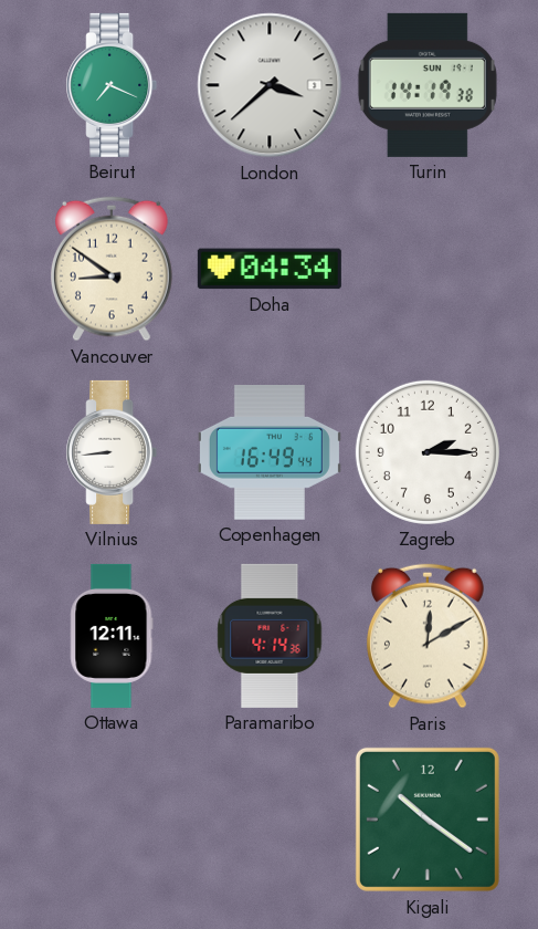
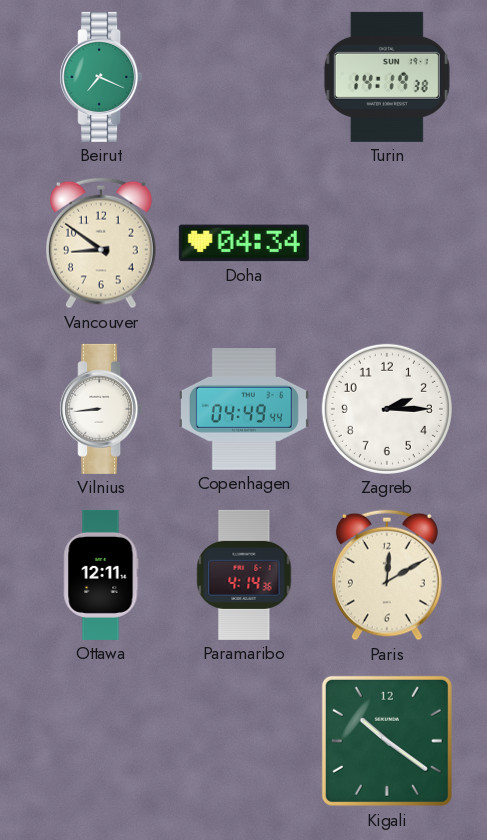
London: 3:38 -> none (270, 85)
Copenhagen: 16:49 -> 04:49 (244, 409)
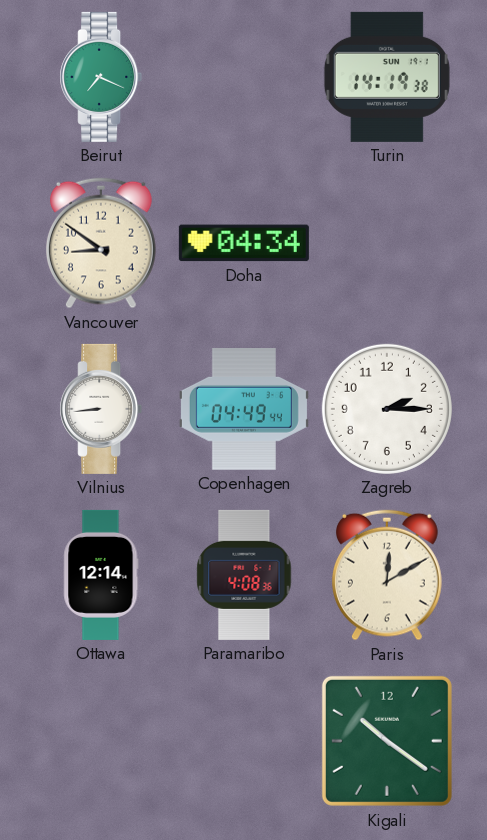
Ottawa: 12:11 -> 12:14 (101, 575)
Paramaribo: 4:14 -> 4:08 (244, 575)
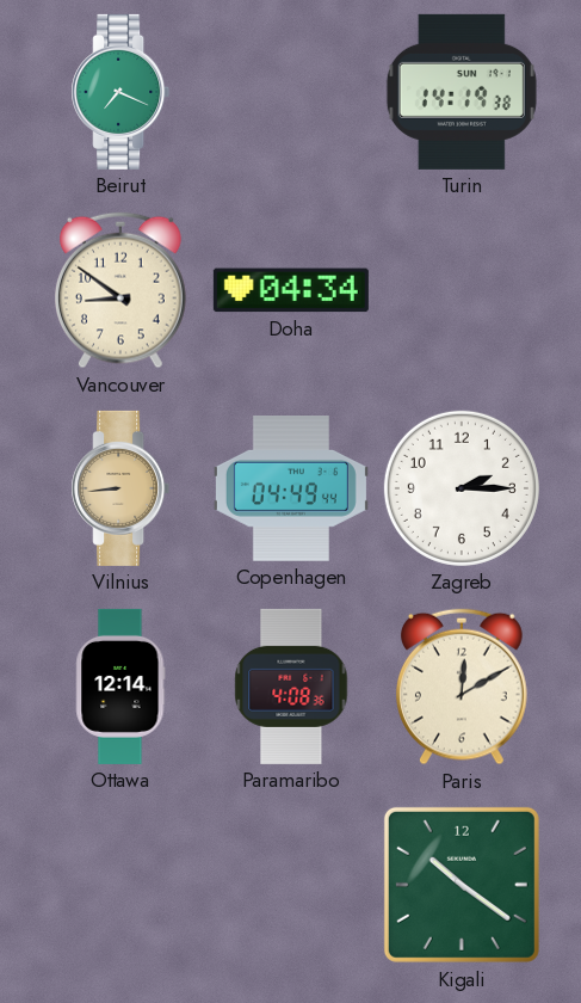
Vilnius dial: white -> champagne (120, 488)
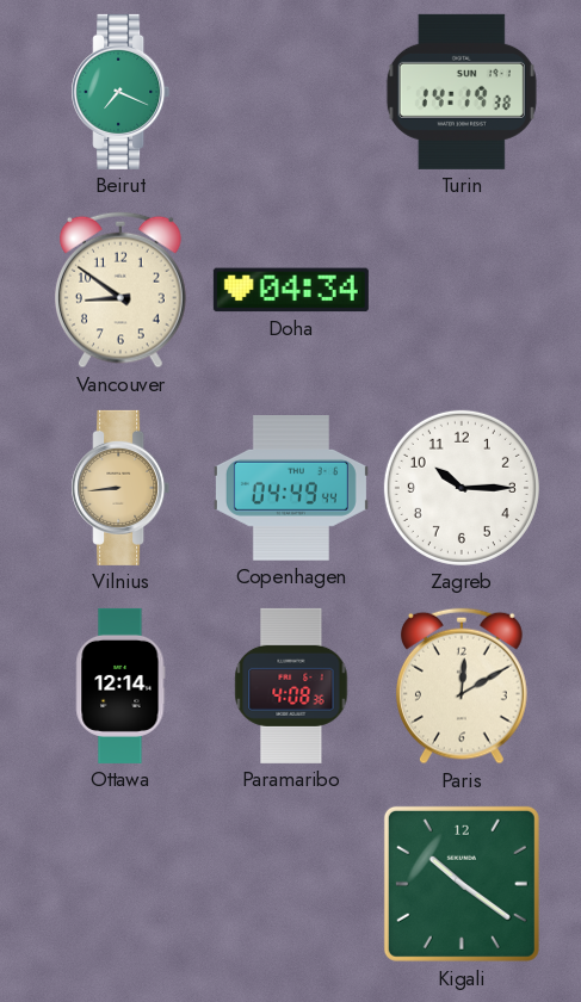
Zagreb: 2:15 -> 10:15 (462, 488)
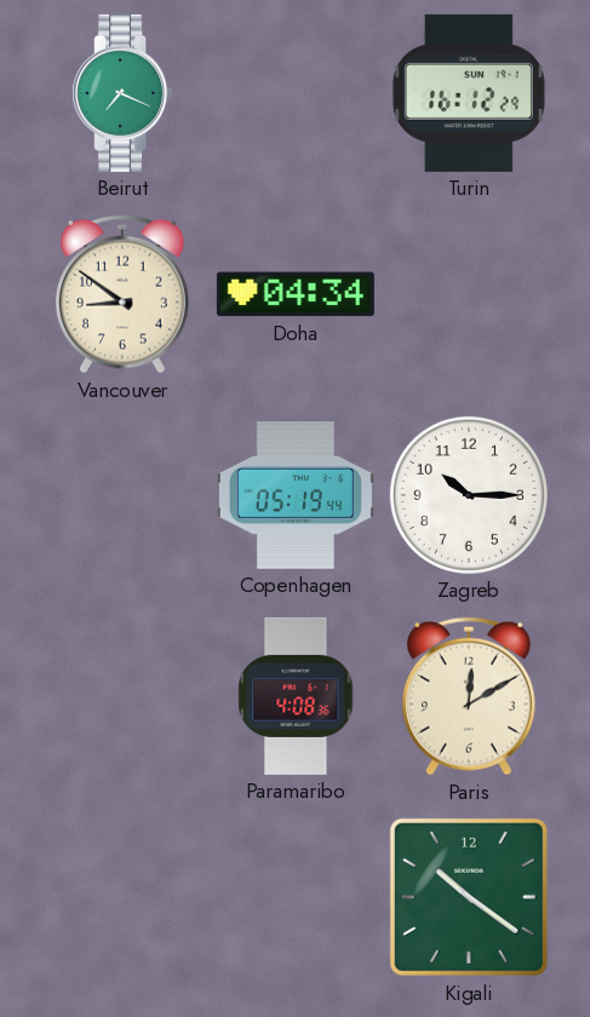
Turin: 14:19 -> 16:12 (469, 93)
Vilnius: 8:44 -> none (120, 488)
Copenhagen: 04:49 -> 05:19 (296, 495)
Ottawa: 12:14 -> none (120, 686)
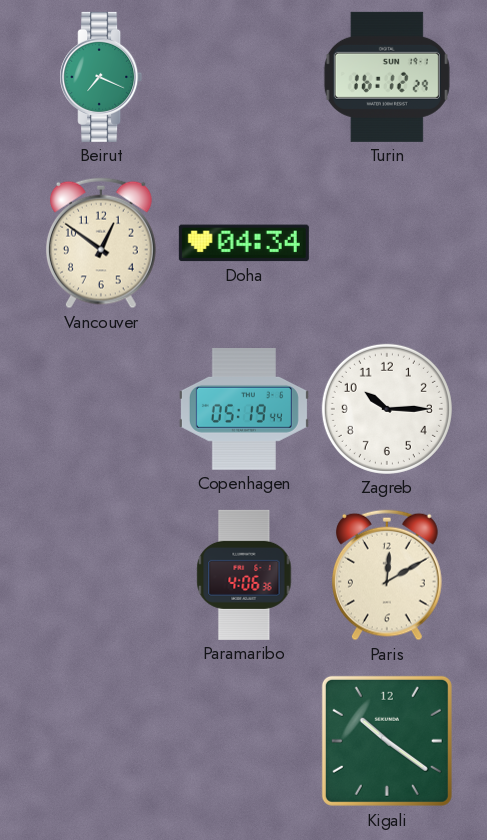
Vancouver: 8:51 -> 12:51 (101, 243)
Paramaribo: 4:08 -> 4:06 (244, 575)
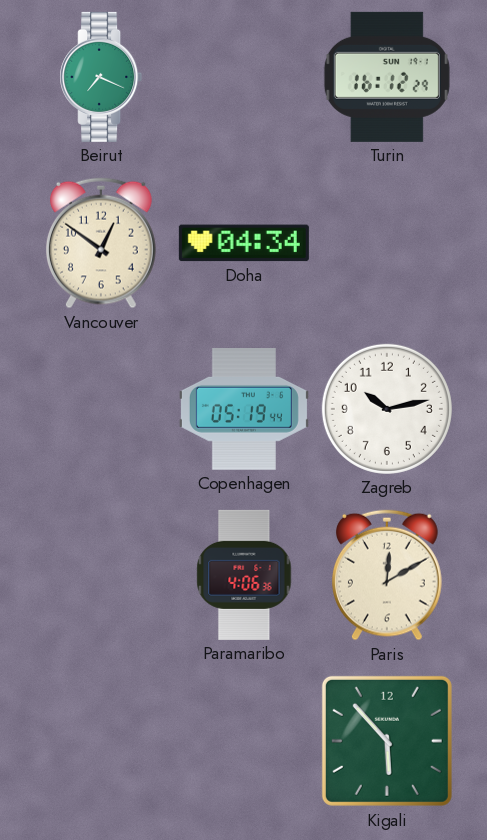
Zagreb: 10:15 -> 10:13 (387, 409)
Kigali: 10:21 -> 5:53 (387, 741)
